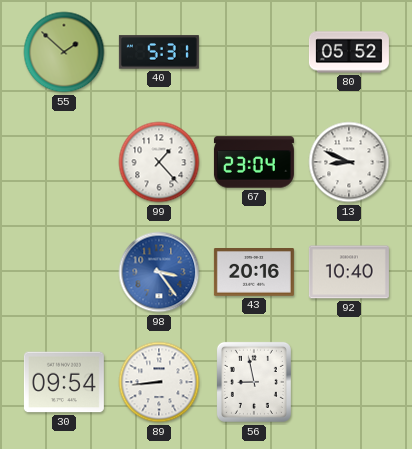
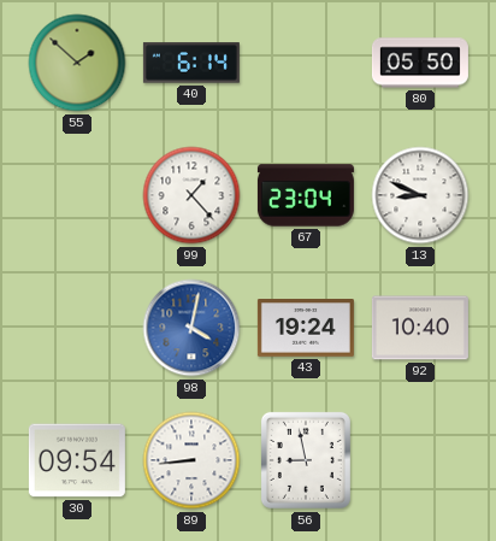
40: 5:31 -> 6:14 (191, 63)
80: 05:52 -> 05:50 (420, 63)
98: 3:24 -> 4:02 (191, 328)
43: 20:16 -> 19:24 (306, 329)
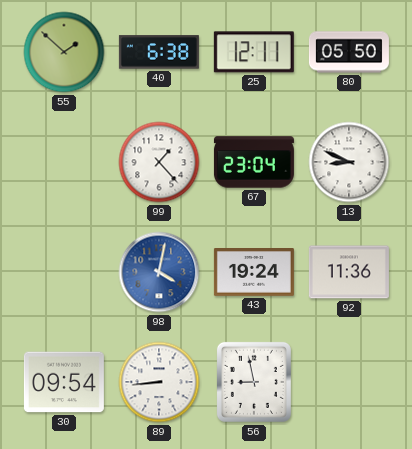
40: 6:14 -> 6:38 (159, 52)
25: none -> 12:11 (254, 52)
92: 10:40 -> 11:36 (349, 272)
